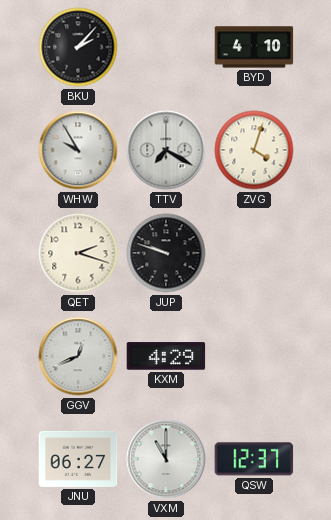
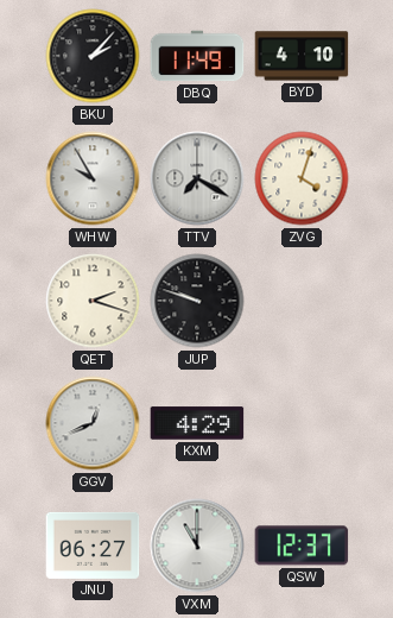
DBQ: none -> 11:49 (197, 56)
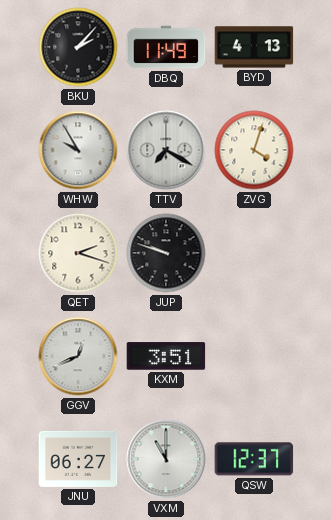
BYD: 4:10 -> 4:13 (254, 47)
KXM: 4:29 -> 3:51 (166, 356)
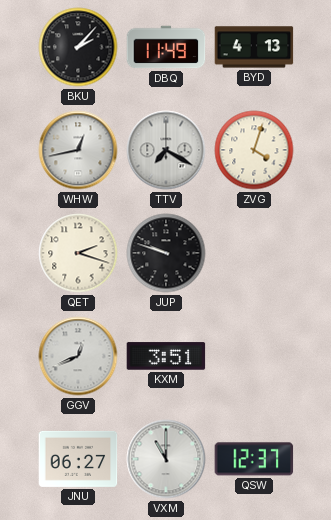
WHW: 9:55 -> 12:43 (78, 150)
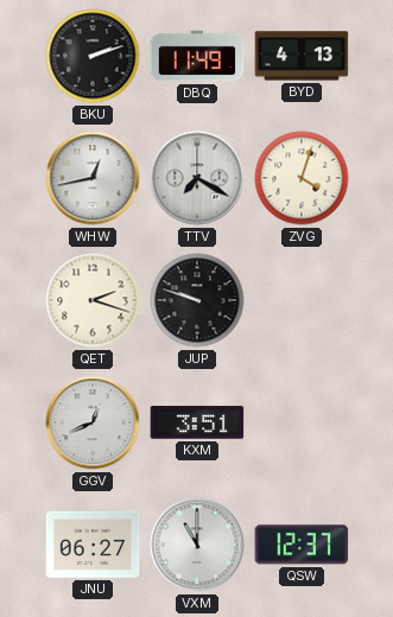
BKU: 2:07 -> 2:12 (93, 56)
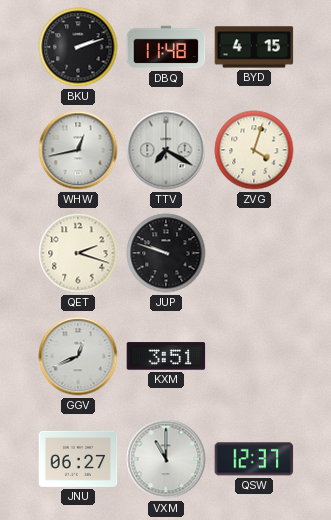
DBQ: 11:49 -> 11:48 (166, 47)
BYD: 4:13 -> 4:15 (254, 47)
